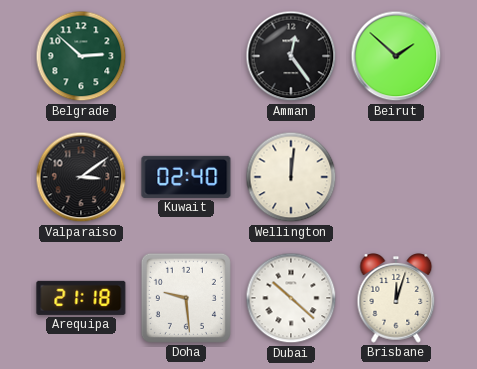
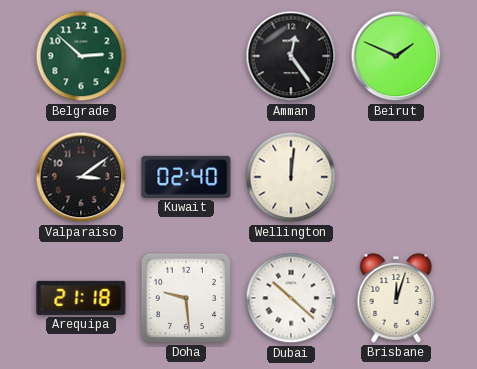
Beirut: 1:52 -> 1:49 (396, 56)
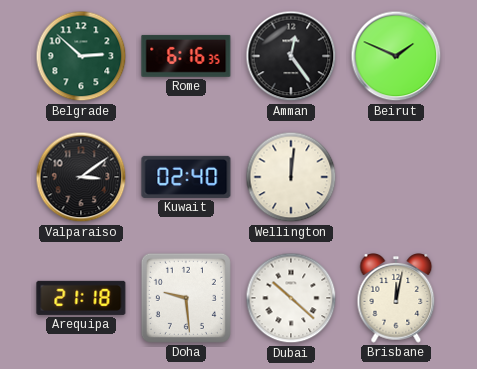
Rome: none -> 6:16 (186, 56)
Brisbane: 12:03 -> 12:02 (396, 299)
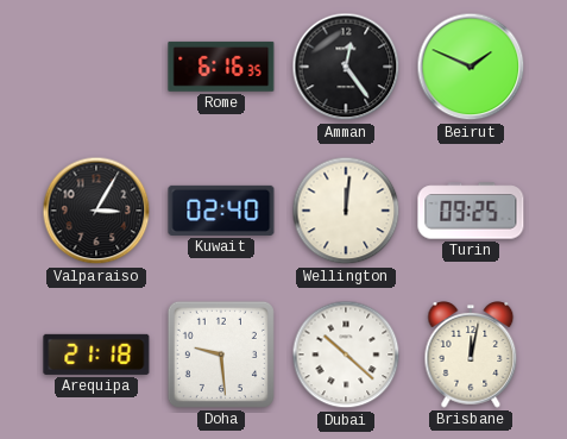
Belgrade: 2:52 -> none (81, 56)
Valparaiso: 3:09 -> 3:05 (96, 211)
Turin: none -> 09:25 (471, 211)
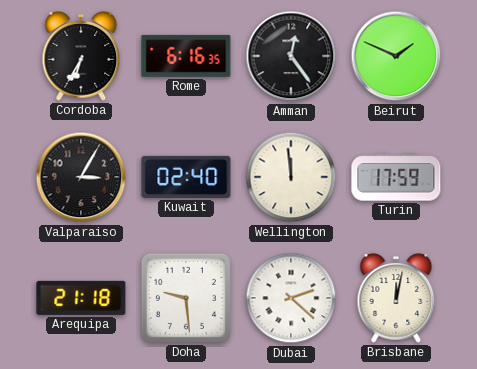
Cordoba: none -> 6:35 (81, 57)
Wellington: 12:01 -> 11:59 (291, 177)
Turin: 09:25 -> 17:59 (396, 177)
Dubai: 10:22 -> 2:22 (291, 298)
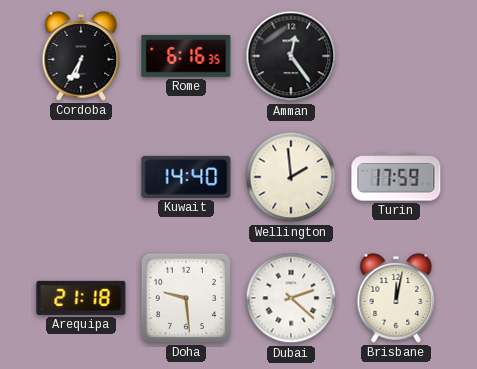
Beirut: 1:49 -> none (396, 56)
Valparaiso: 3:05 -> none (81, 177)
Kuwait: 02:40 -> 14:40 (186, 177)
Wellington: 11:59 -> 1:59 (291, 177)
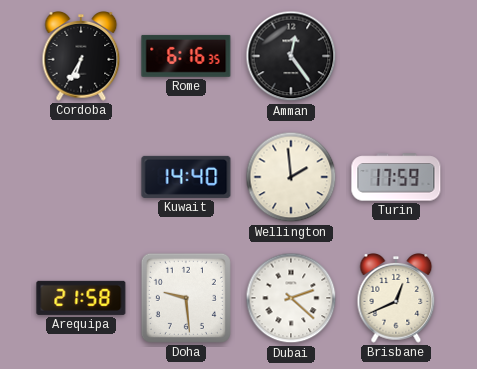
Arequipa: 21:18 -> 21:58 (81, 298)
Brisbane: 12:02 -> 12:41 (396, 299)
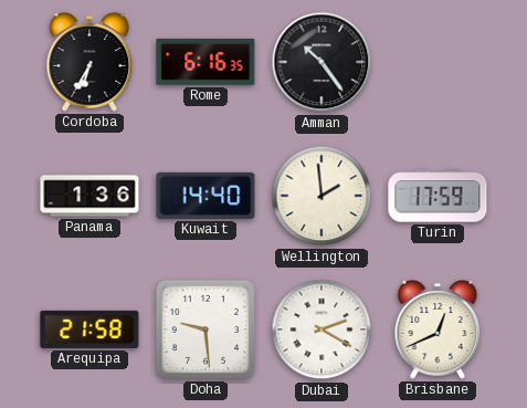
Amman: 12:24 -> 10:24 (322, 62)
Panama: none -> 1:36 (89, 196)
Dubai: 2:22 -> 2:20 (322, 329)
